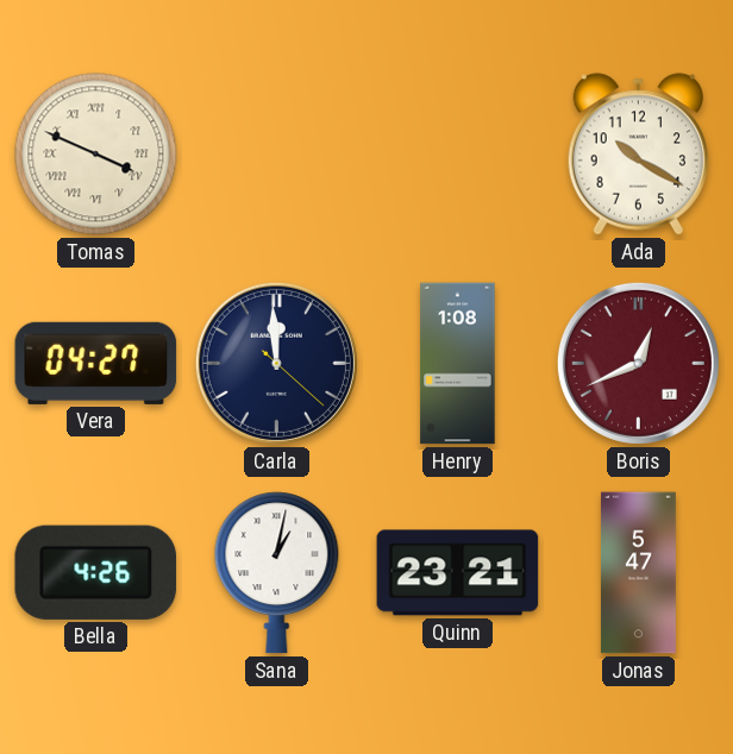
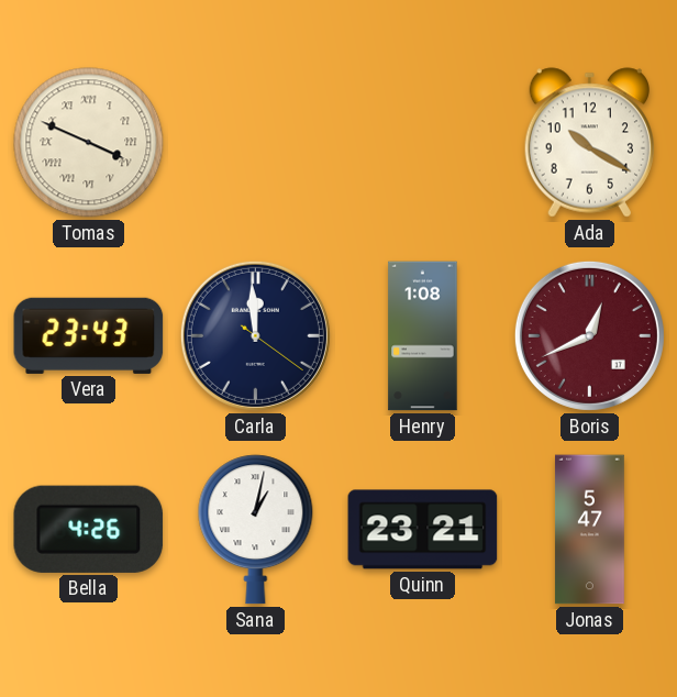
Vera: 04:27 -> 23:43 (89, 335)
Carla: 11:59:22 -> 11:59:21 (255, 335)
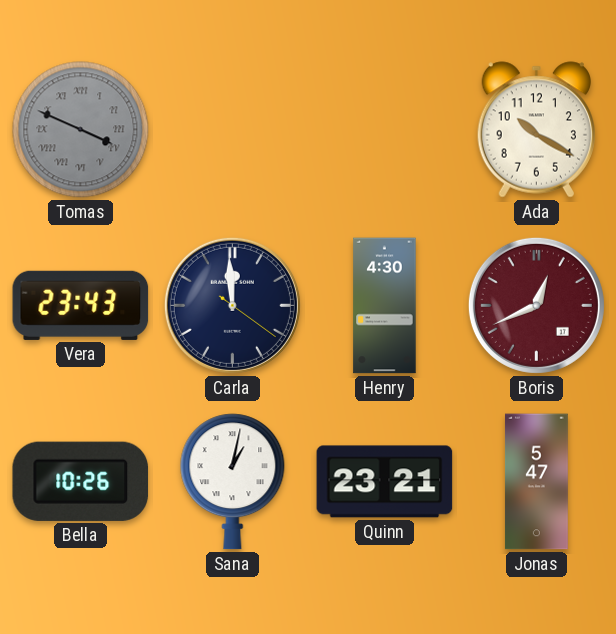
Tomas dial: cream -> grey (81, 130)
Henry: 1:08 -> 4:30 (385, 306)
Bella: 4:26 -> 10:26 (81, 481)
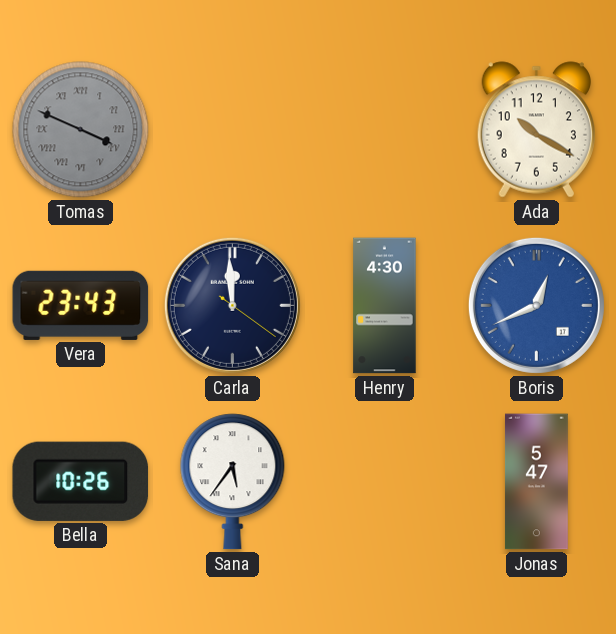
Boris dial: burgundy -> blue (536, 305)
Sana: 1:02 -> 5:36 (233, 482)
Quinn: 23:21 -> none (385, 482)
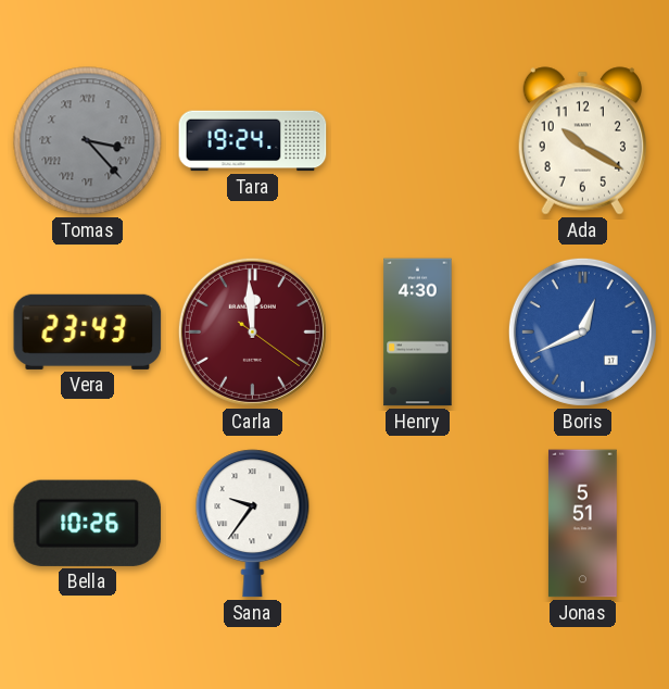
Tomas: 3:49 -> 3:23 (88, 141)
Tara: none -> 19:24 (253, 141)
Carla dial: navy -> burgundy (252, 331)
Sana: 5:36 -> 9:36 (253, 524)
Jonas: 5:47 -> 5:51 (582, 524)
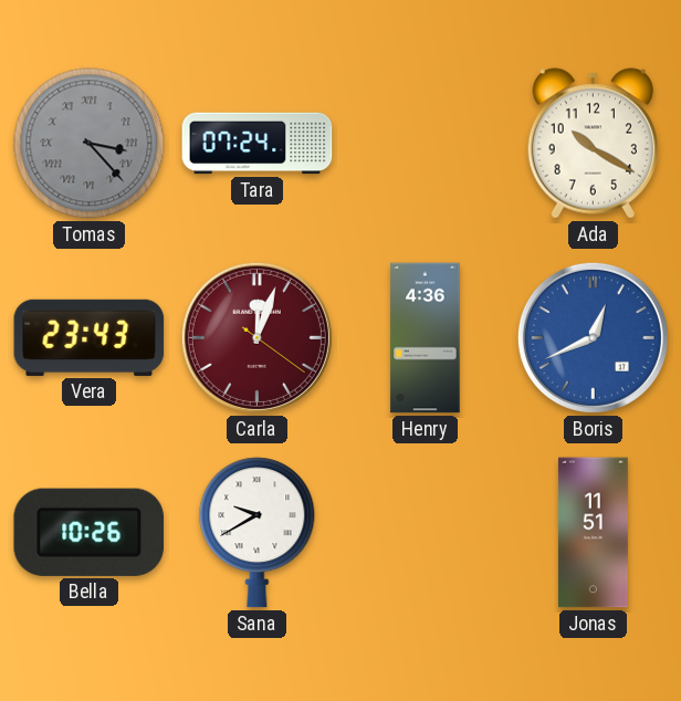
Tara: 19:24 -> 07:24 (258, 144)
Carla: 11:59 -> 12:03 (256, 337)
Henry: 4:30 -> 4:36 (426, 338)
Sana: 9:36 -> 9:40 (258, 533)
Jonas: 5:51 -> 11:51 (593, 533)
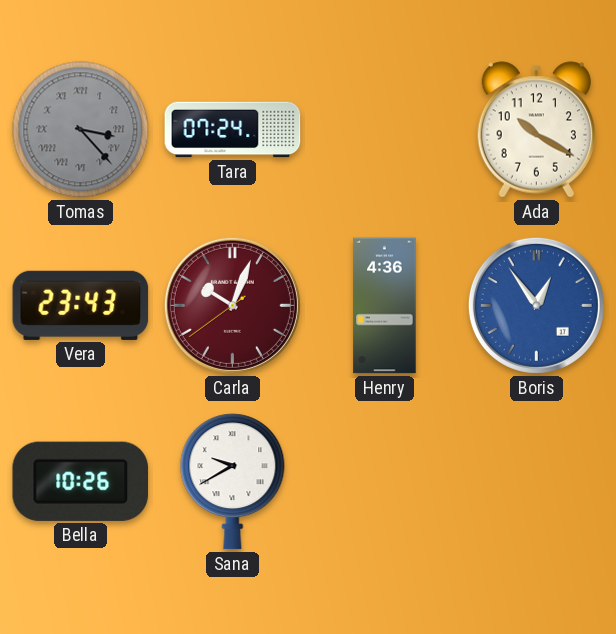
Carla: 12:03 -> 10:03 (232, 305)
Boris: 12:41 -> 12:54 (536, 305)
Jonas: 11:51 -> none (593, 533)
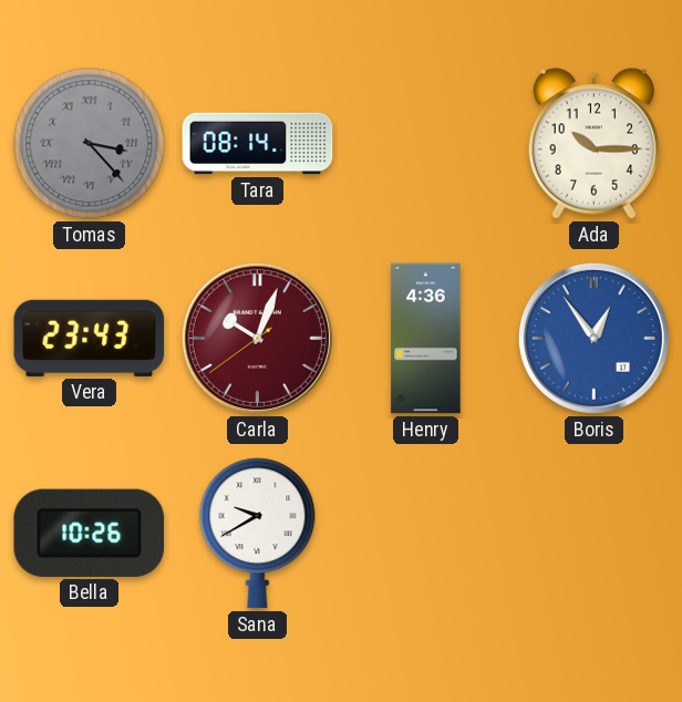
Tara: 07:24 -> 08:14 (258, 144)
Ada: 10:20 -> 10:15 (593, 144)
